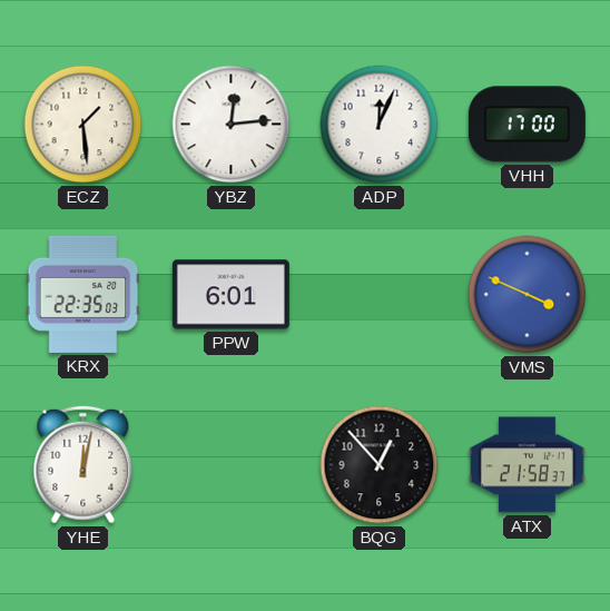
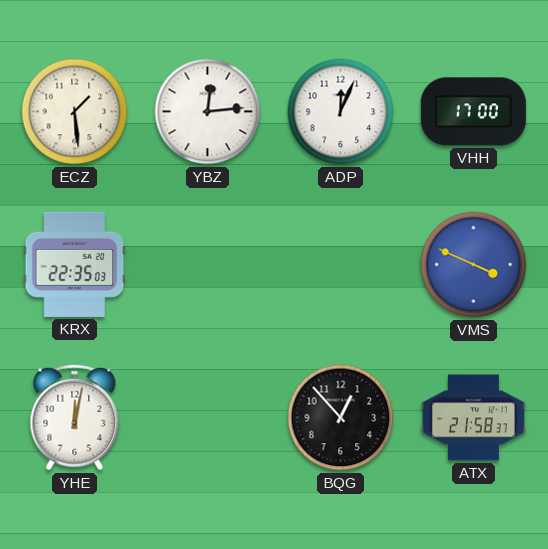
PPW: 6:01 -> none (230, 295)
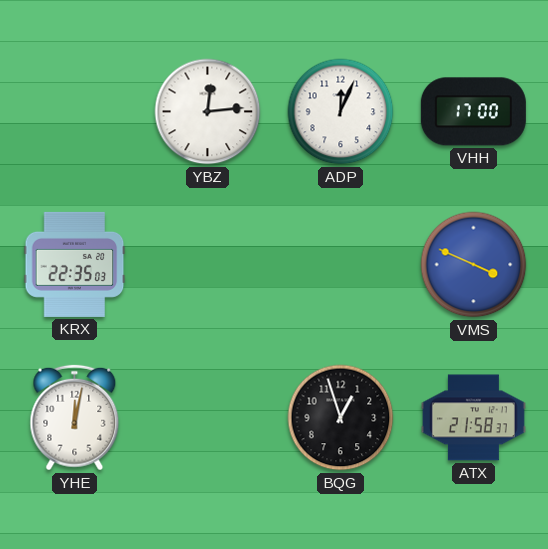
ECZ: 1:29 -> none (75, 112)
BQG: 12:53 -> 12:57 (341, 418)
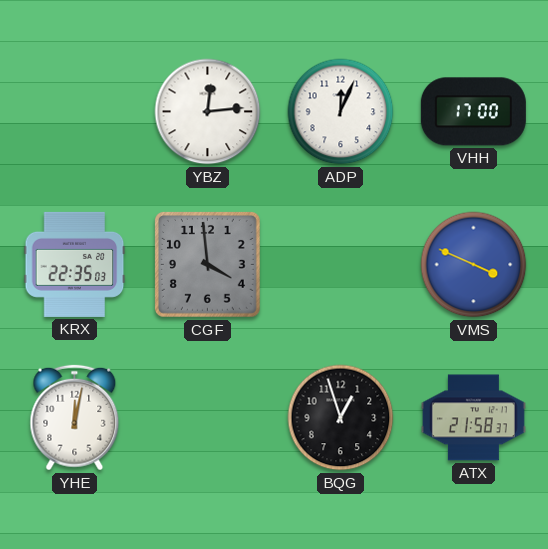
CGF: none -> 3:59 (207, 264)
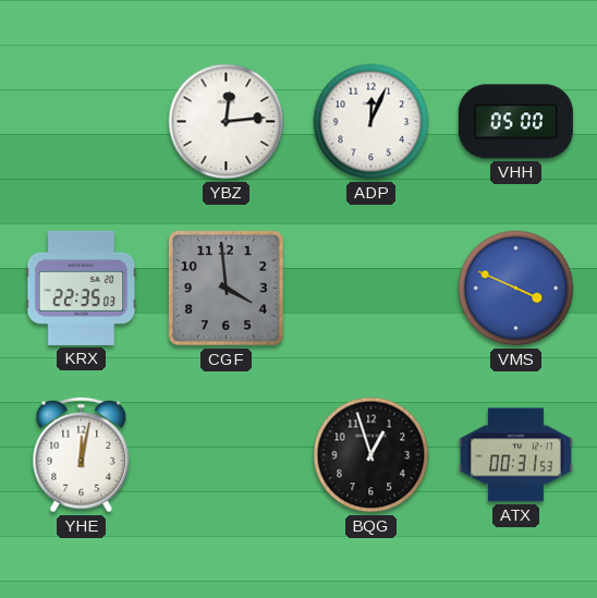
VHH: 17:00 -> 05:00 (515, 122)
ATX: 21:58 -> 00:31 (515, 455)
